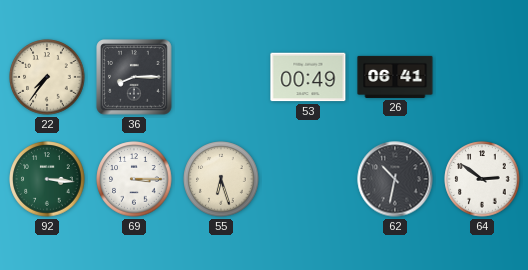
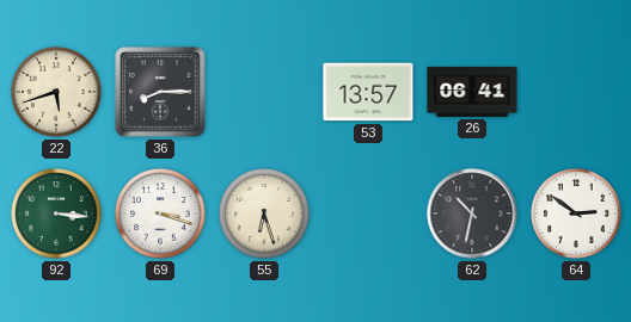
22: 7:36 -> 5:42 (56, 92)
53: 00:49 -> 13:57 (368, 92)
69: 3:15 -> 3:18 (160, 213)
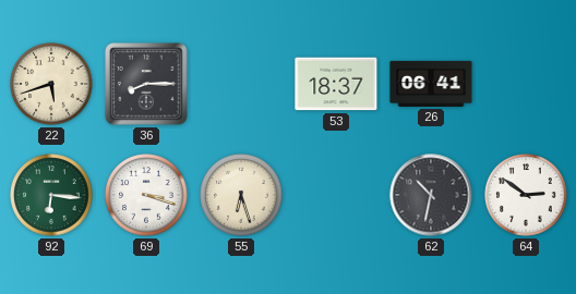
53: 13:57 -> 18:37 (336, 84)
92: 3:16 -> 6:16 (51, 195)
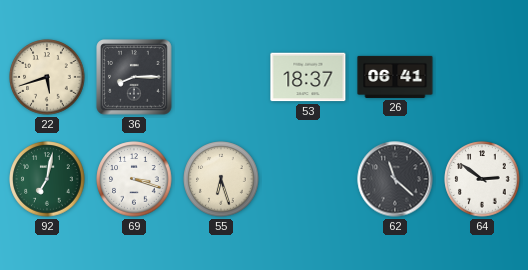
92: 6:16 -> 7:02 (47, 179)
62: 10:32 -> 11:22 (395, 179)
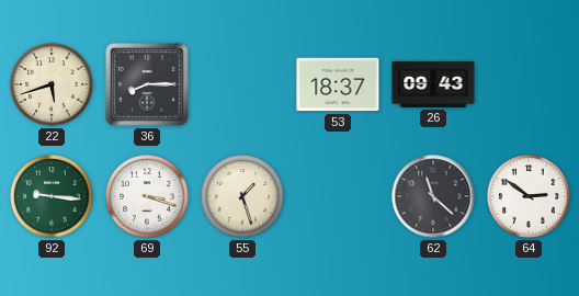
26: 06:41 -> 09:43 (433, 84)
92: 7:02 -> 9:16 (52, 196)
55: 6:27 -> 1:27 (242, 196)
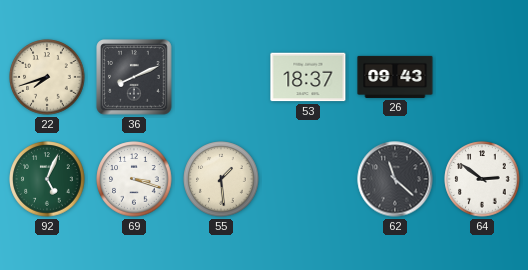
22: 5:42 -> 7:42 (47, 77)
36: 8:15 -> 8:11 (134, 77)
92: 9:16 -> 5:04 (47, 179)
55: 1:27 -> 1:29 (221, 179)
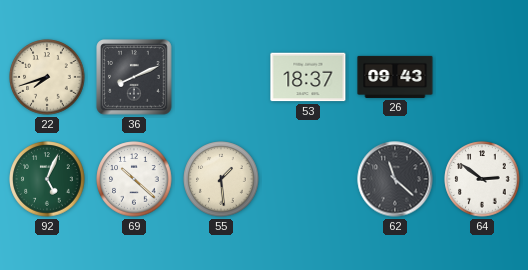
69: 3:18 -> 10:22 (134, 179)
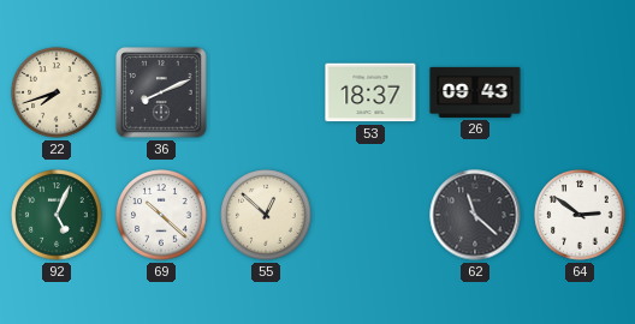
55: 1:29 -> 12:52 (266, 215)
